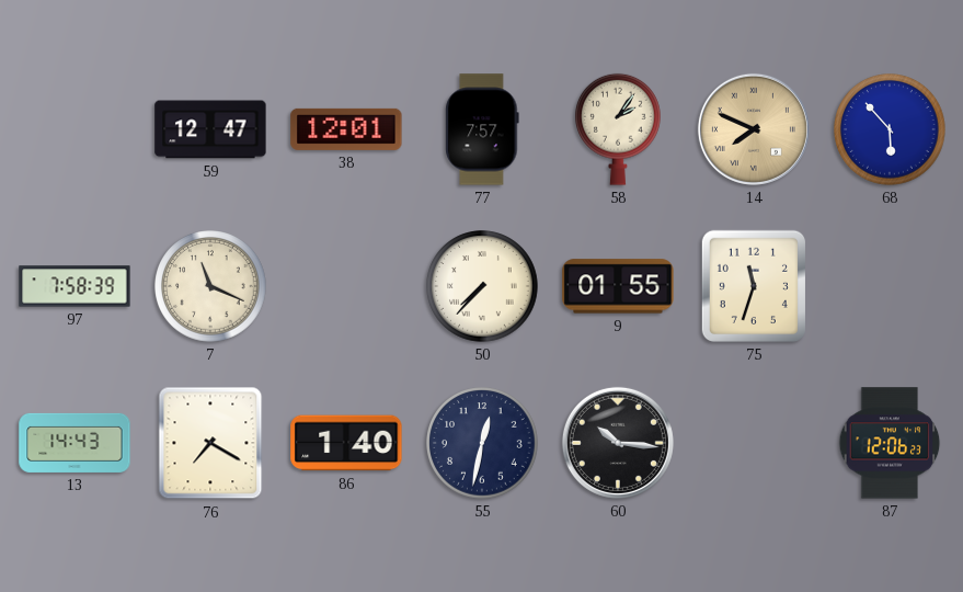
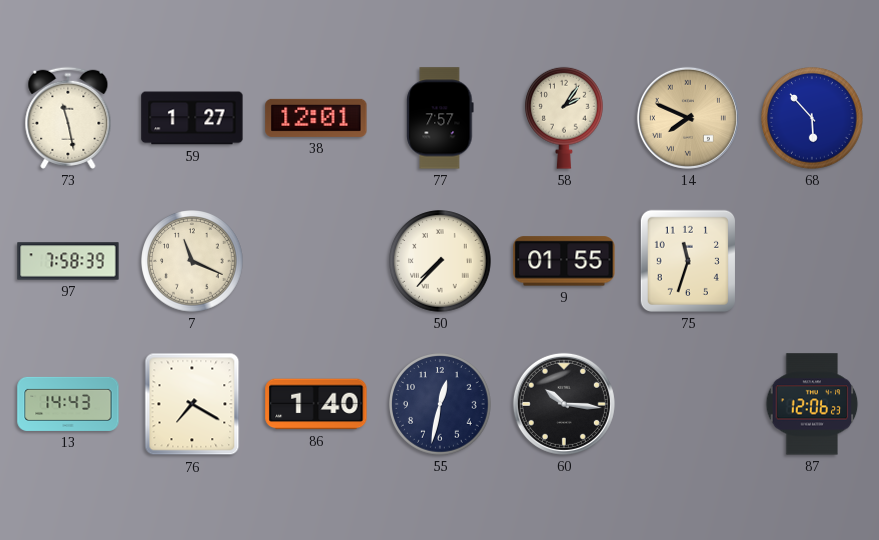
73: none -> 11:28 (68, 118)
59: 12:47 -> 1:27 (192, 118)
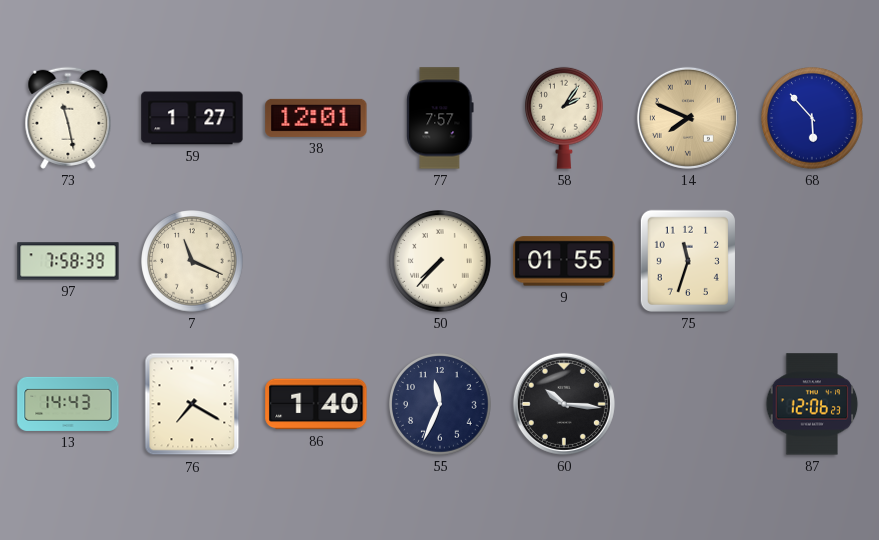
55: 12:32 -> 11:34 (440, 404)
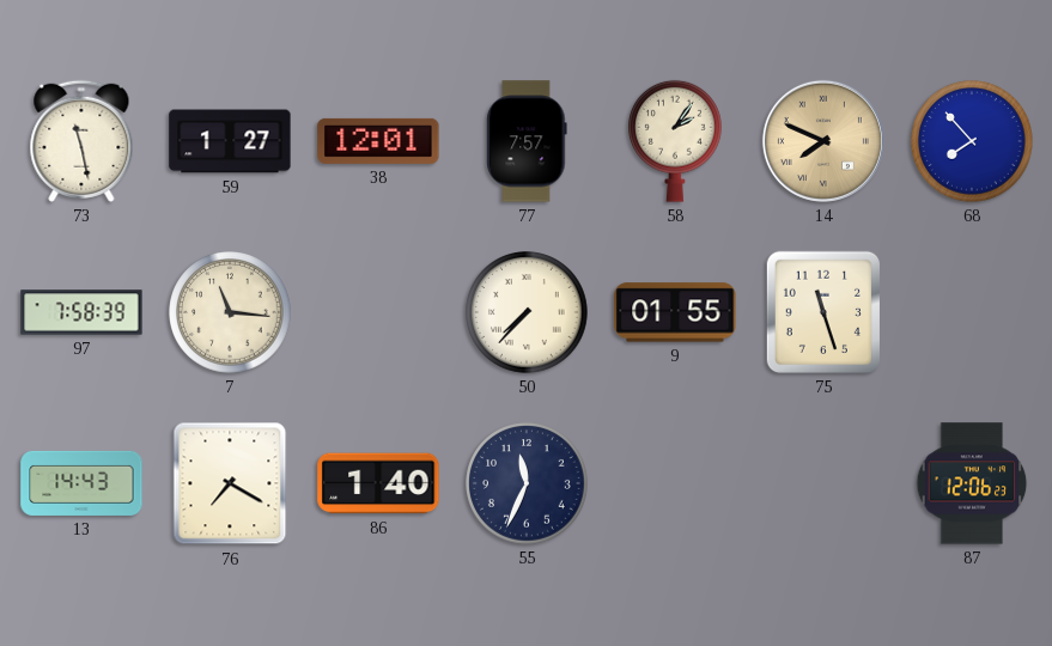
68: 5:53 -> 7:53 (972, 141)
7: 11:19 -> 11:16 (230, 312)
75: 11:33 -> 11:27 (823, 312)
60: 10:16 -> none (564, 404)
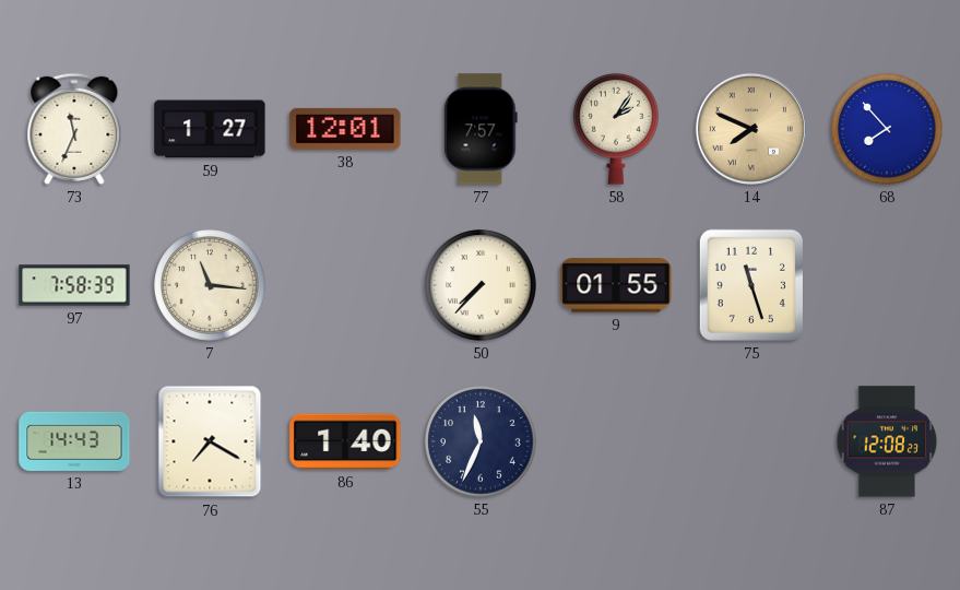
73: 11:28 -> 11:34 (74, 129)
87: 12:06 -> 12:08 (887, 441)
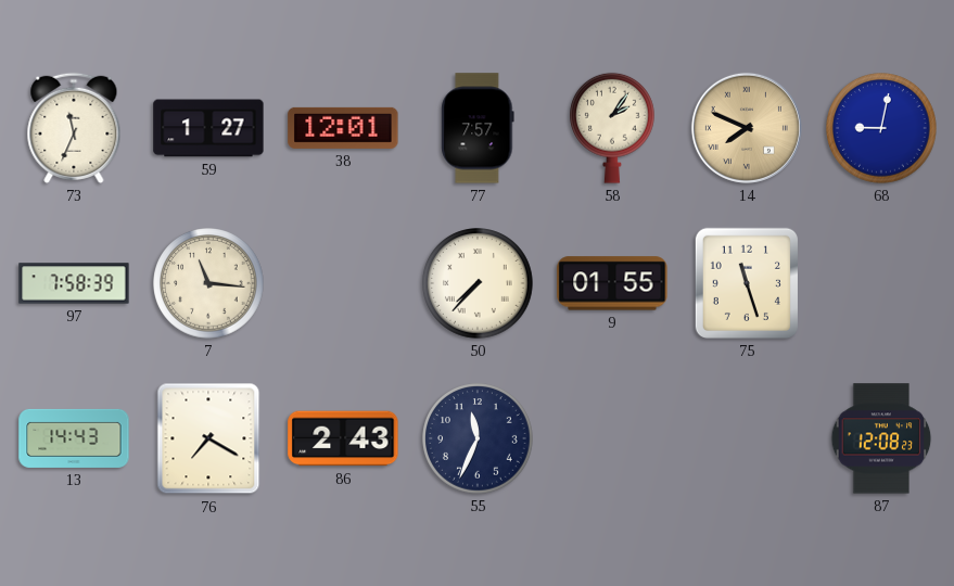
68: 7:53 -> 9:02 (881, 128)
86: 1:40 -> 2:43 (343, 438)
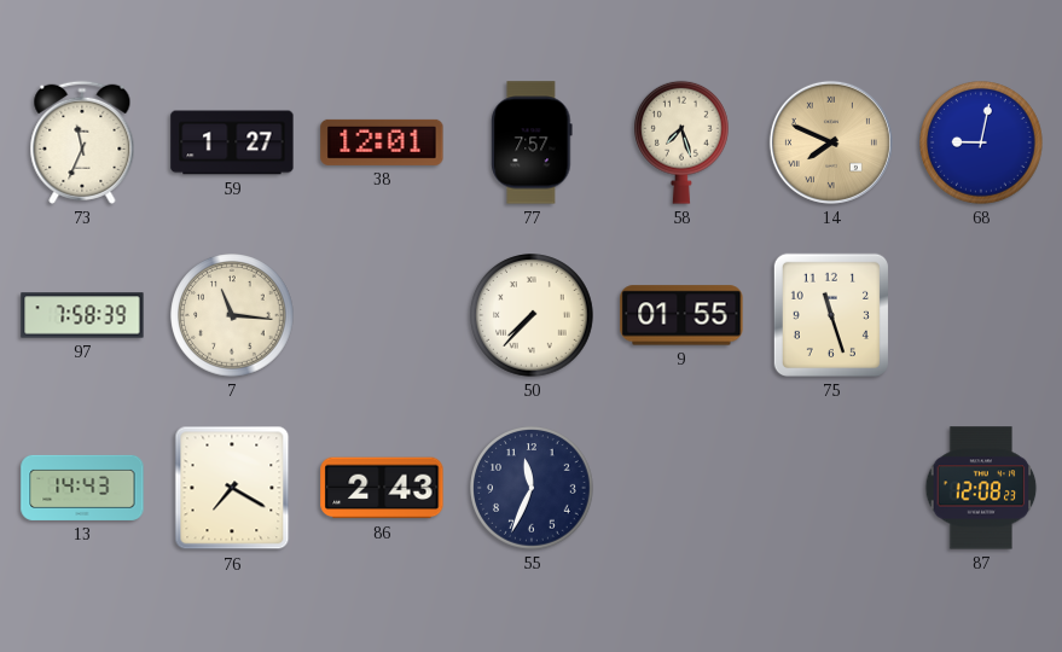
58: 2:06 -> 7:27 (683, 142)
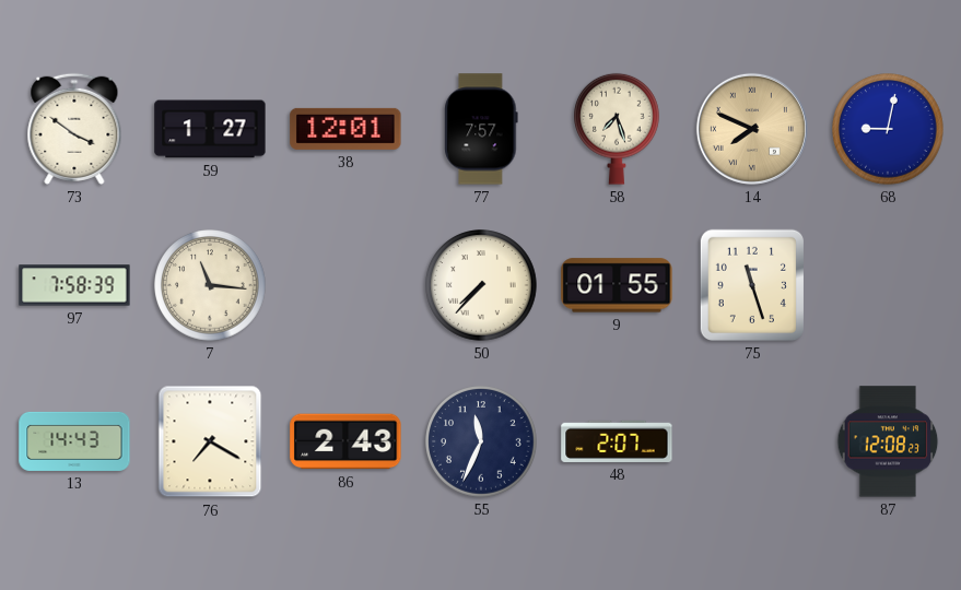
73: 11:34 -> 3:51 (74, 129)
48: none -> 2:07 (617, 441)
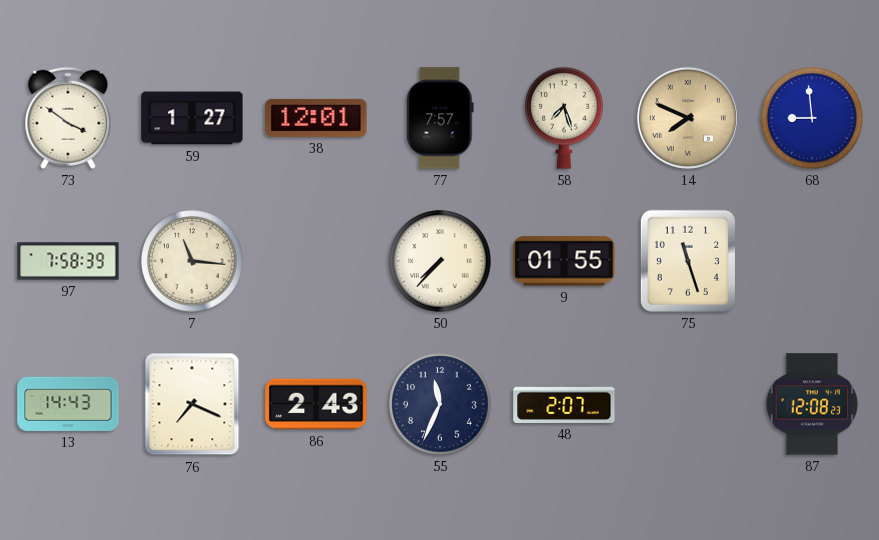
68: 9:02 -> 8:59 (812, 118)
76: 7:20 -> 7:19 (192, 404)
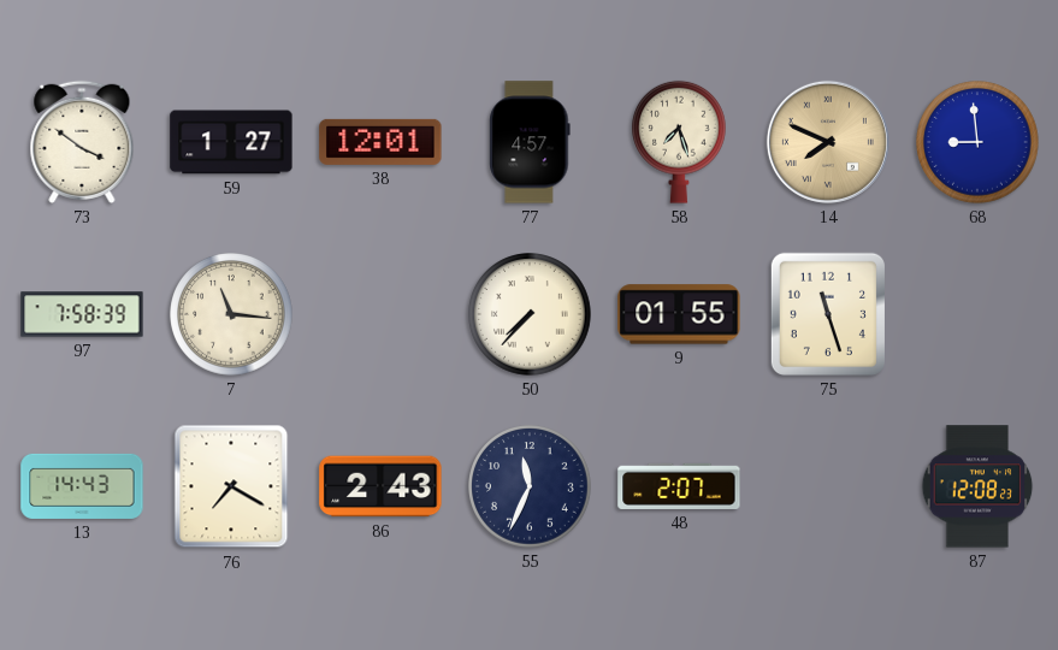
77: 7:57 -> 4:57 (530, 142)
76: 7:19 -> 7:20 (231, 486)
